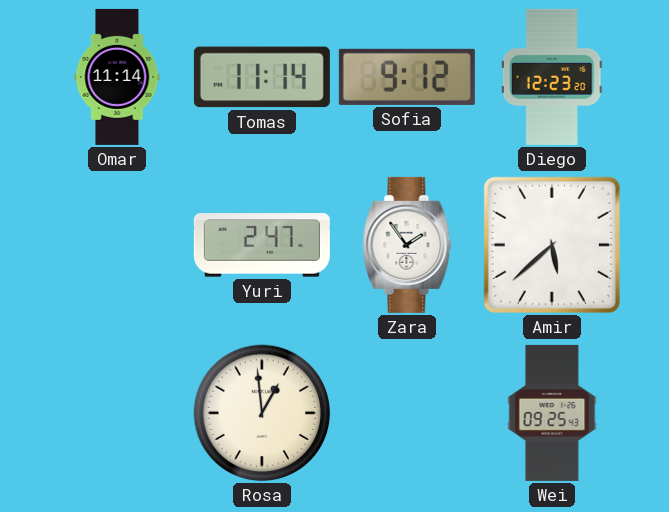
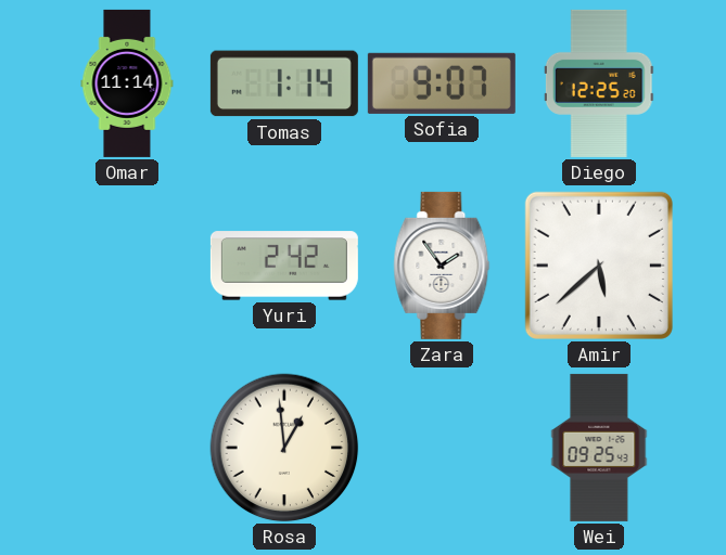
Tomas: 11:14 -> 1:14 (284, 83)
Sofia: 9:12 -> 9:07 (442, 83)
Diego: 12:23 -> 12:25 (599, 83)
Yuri: 2:47 -> 2:42 (284, 266)
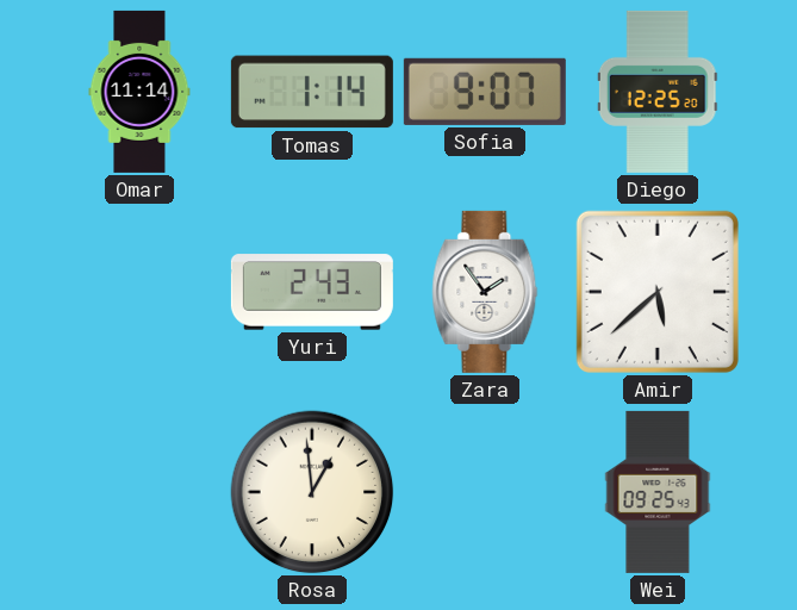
Yuri: 2:42 -> 2:43 (312, 292)
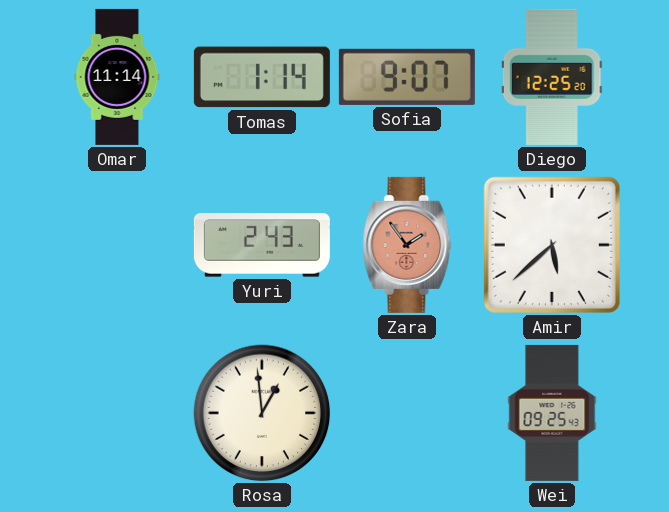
Zara dial: white -> salmon (407, 245)
